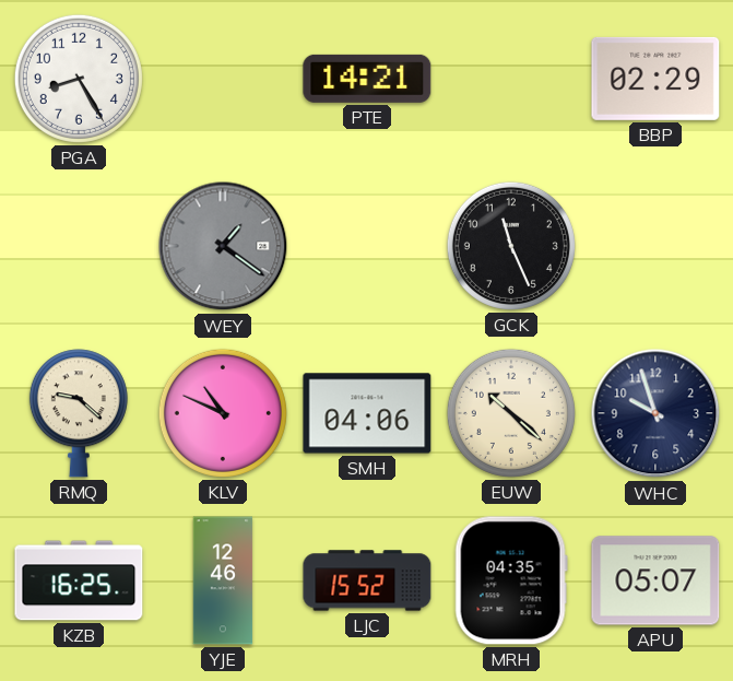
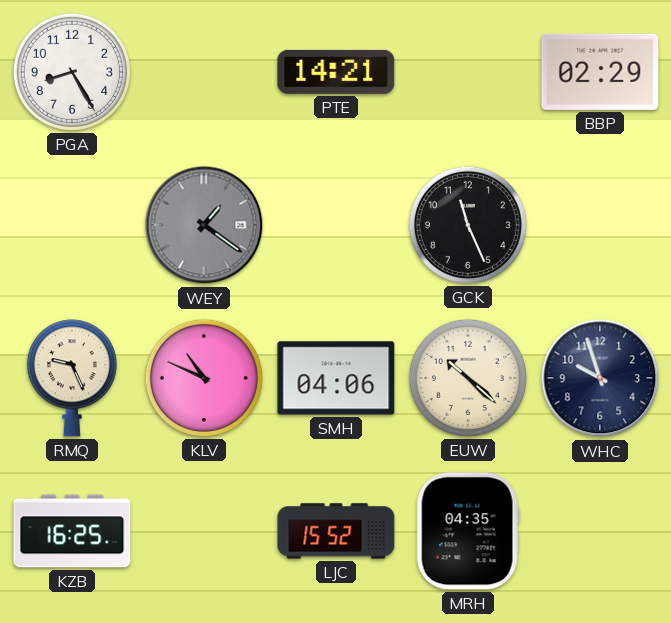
RMQ: 9:22 -> 9:26 (72, 378)
YJE: 12:46 -> none (223, 580)
APU: 05:07 -> none (655, 580)
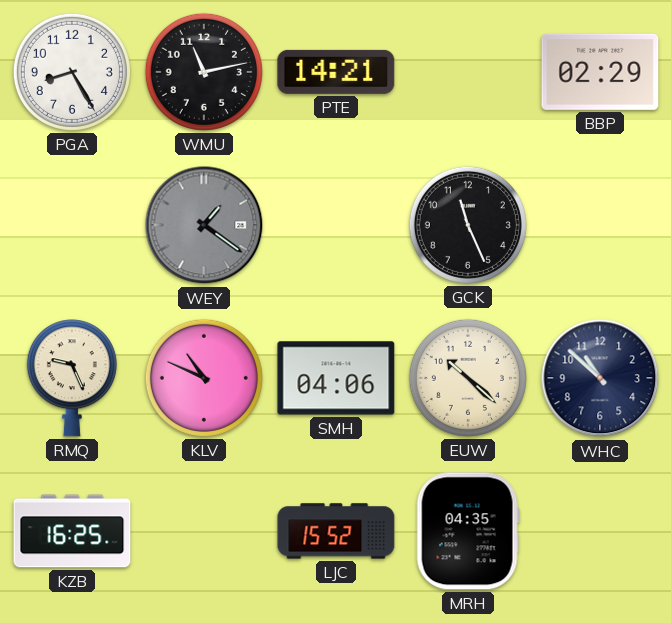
WMU: none -> 11:13 (204, 72)
WHC: 9:57 -> 10:52 (600, 378)
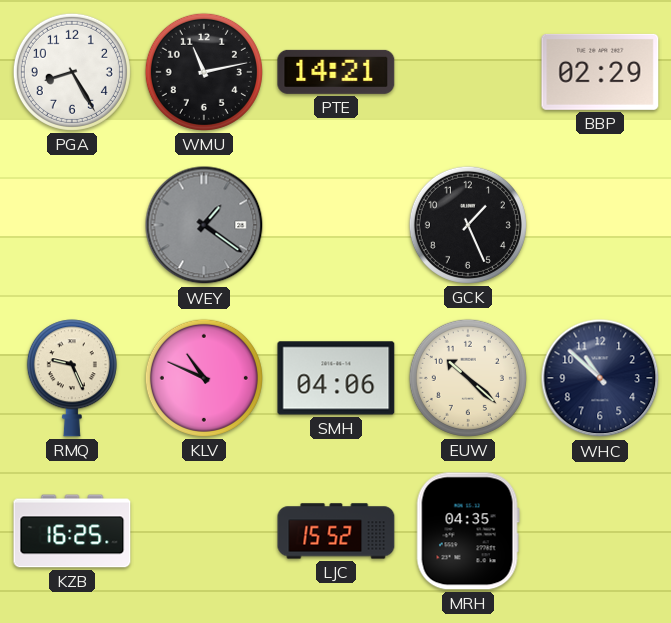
GCK: 11:26 -> 1:26 (468, 225)
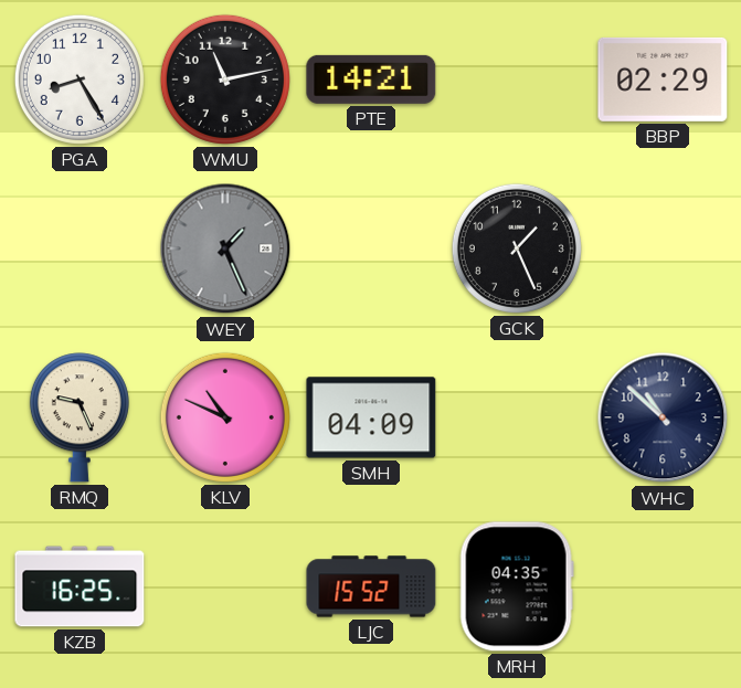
WEY: 1:21 -> 1:26 (225, 248)
SMH: 04:06 -> 04:09 (371, 417)
EUW: 10:22 -> none (468, 378)
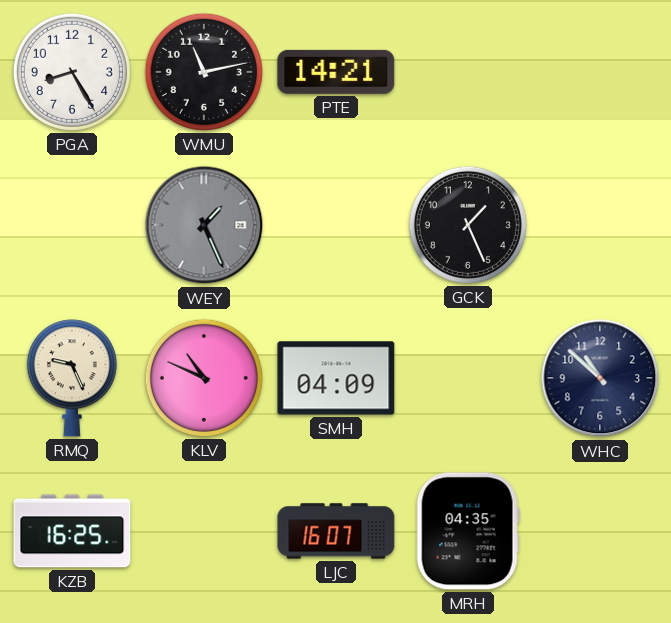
BBP: 02:29 -> none (663, 80)
LJC: 15:52 -> 16:07 (336, 531)
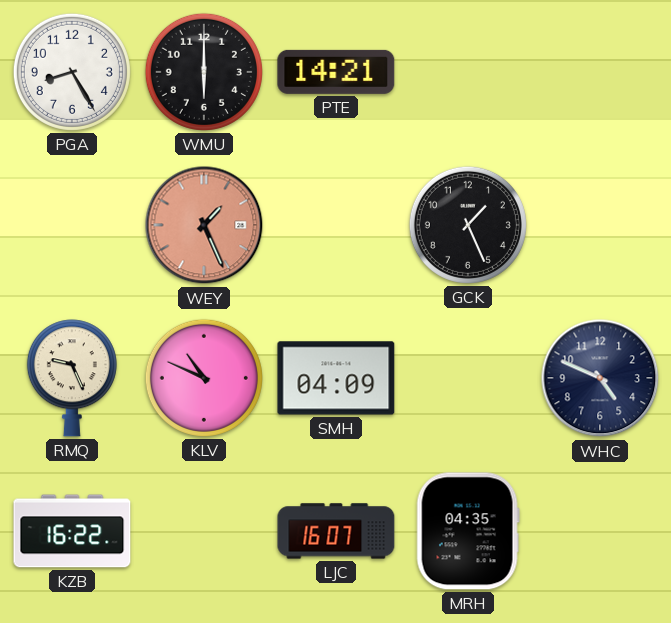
WMU: 11:13 -> 6:00 (204, 72)
WEY dial: grey -> salmon (204, 225)
WHC: 10:52 -> 4:49 (600, 378)
KZB: 16:25 -> 16:22 (72, 531)
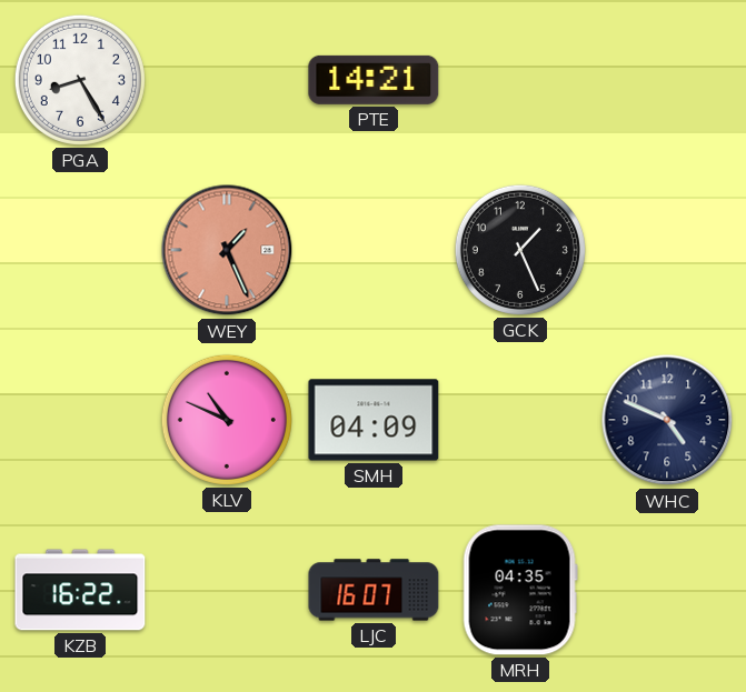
WMU: 6:00 -> none (204, 72)
RMQ: 9:26 -> none (72, 378)
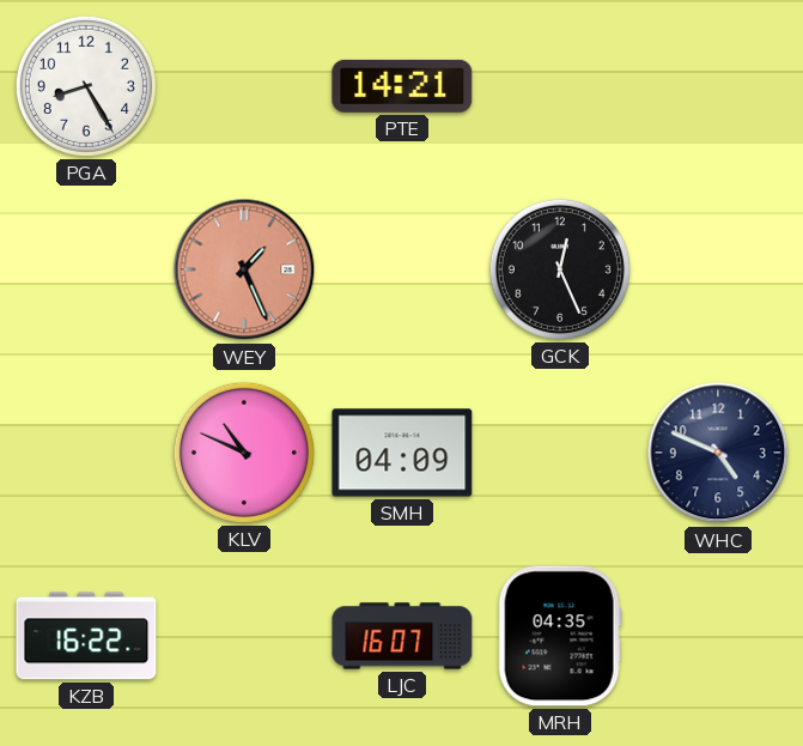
GCK: 1:26 -> 12:26 (560, 269)
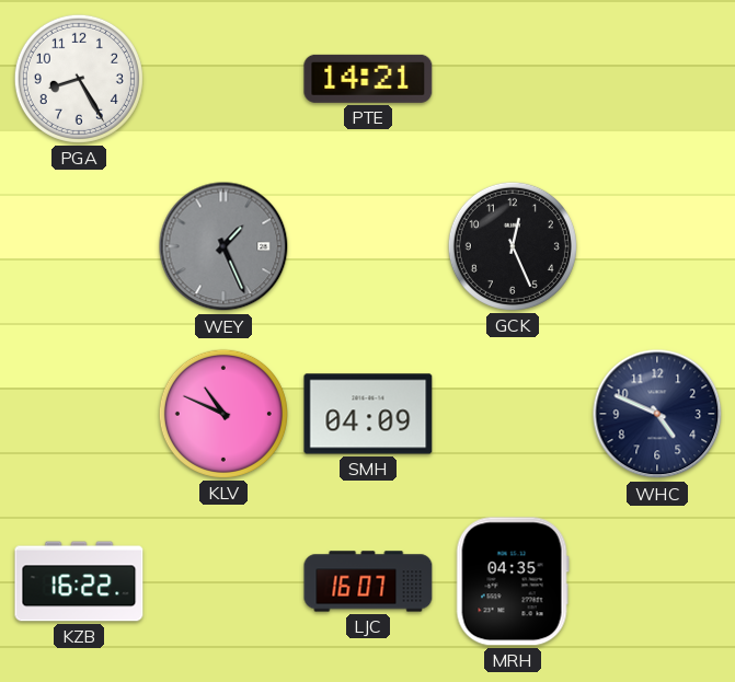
WEY dial: salmon -> grey (223, 246)
